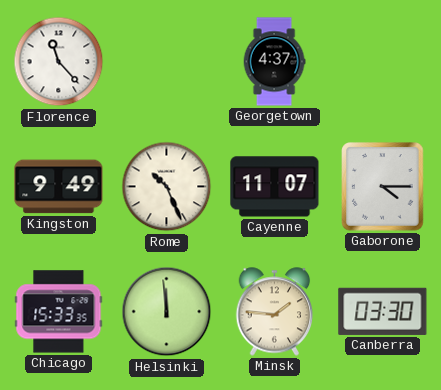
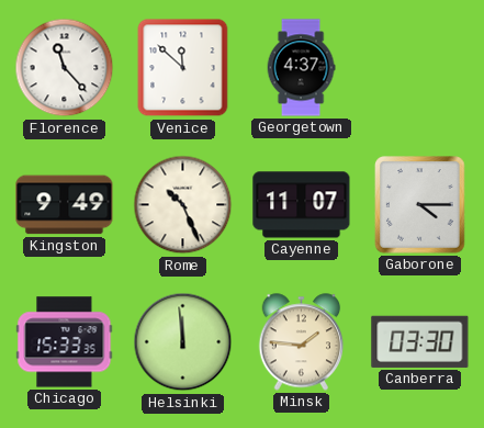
Venice: none -> 11:52 (183, 68)
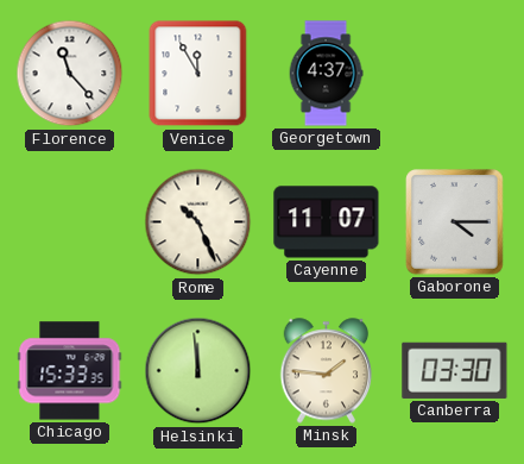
Venice: 11:52 -> 11:55 (198, 74)
Kingston: 9:49 -> none (65, 205)
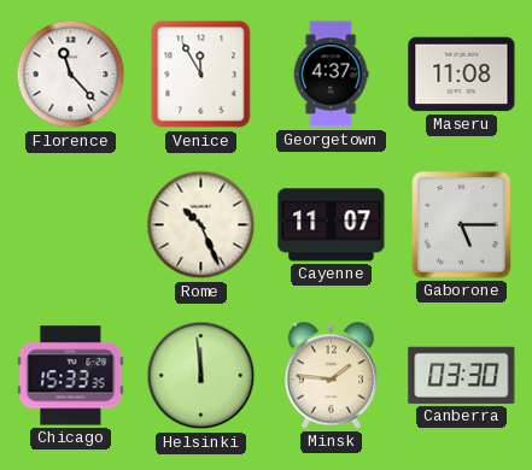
Maseru: none -> 11:08 (462, 75)
Gaborone: 4:15 -> 5:15 (462, 225)
